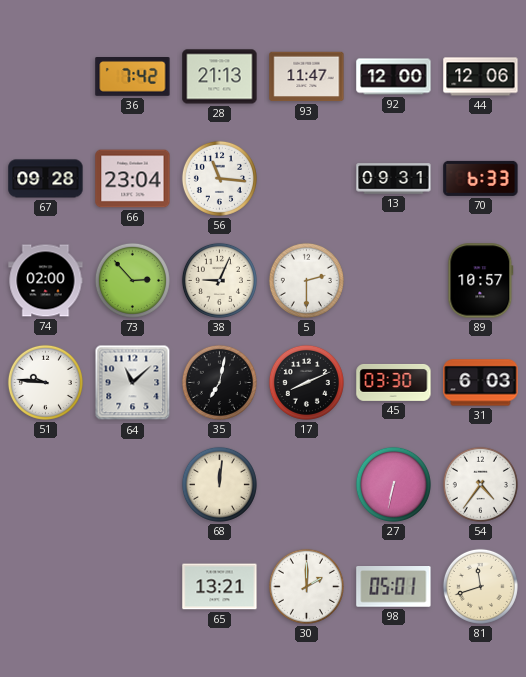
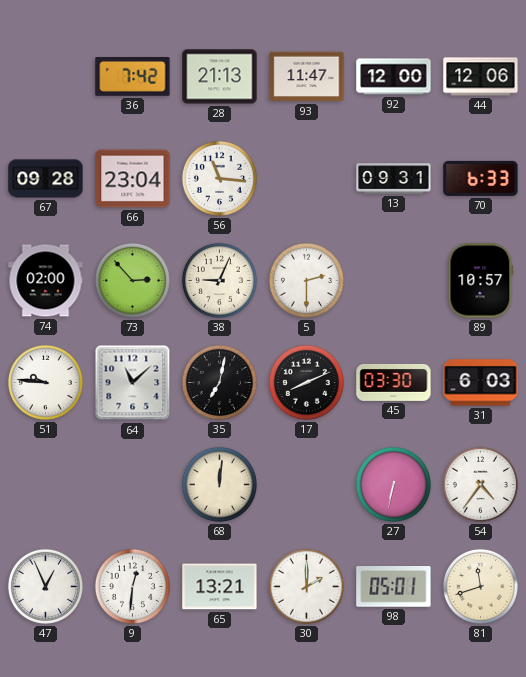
47: none -> 12:56 (45, 586)
9: none -> 12:31 (132, 586)
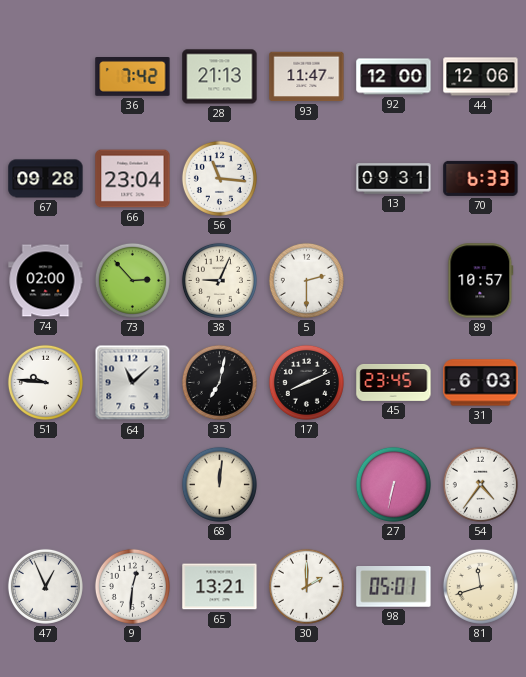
45: 03:30 -> 23:45 (394, 382)
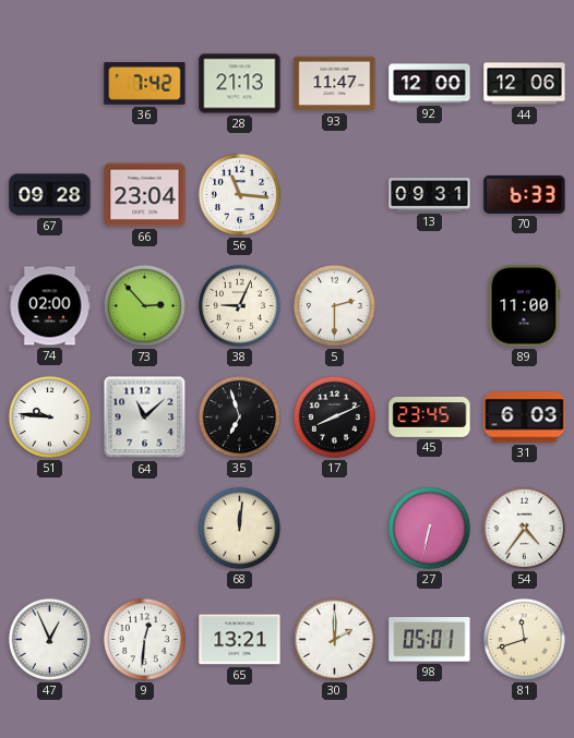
89: 10:57 -> 11:00 (525, 306)
35: 7:02 -> 6:57 (239, 416)
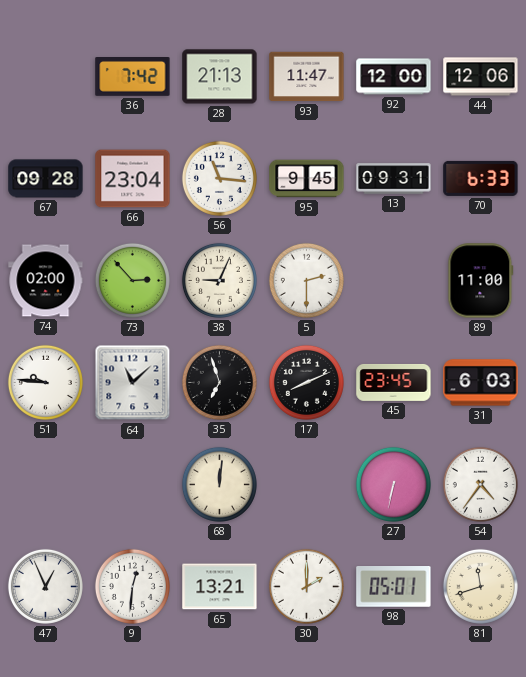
95: none -> 9:45 (307, 179)
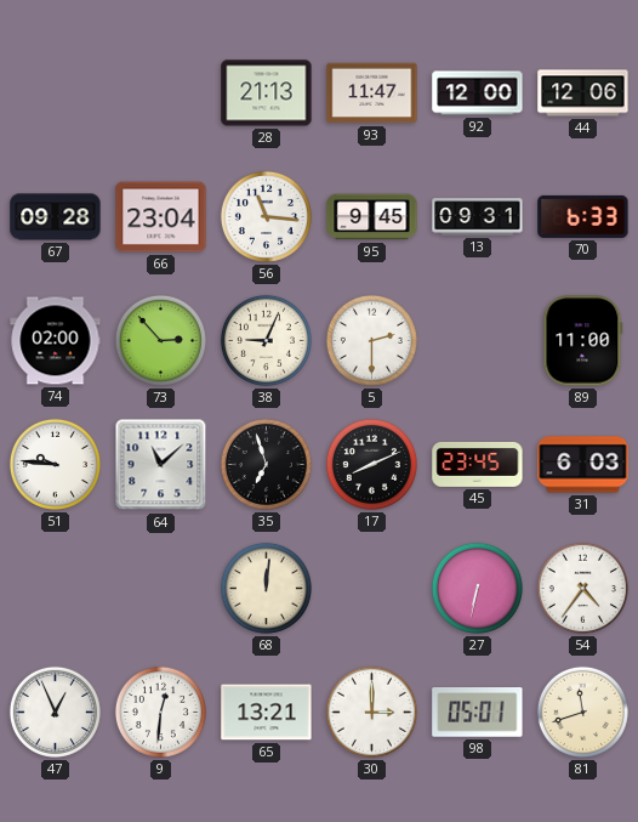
36: 7:42 -> none (133, 77)
30: 2:00 -> 3:00 (371, 712)
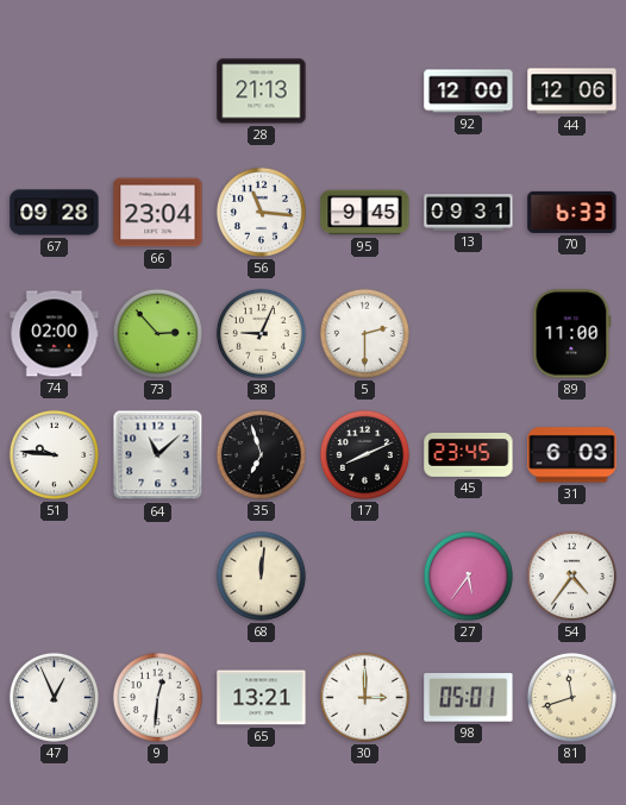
93: 11:47 -> none (372, 93)
27: 6:32 -> 5:36 (468, 576)
